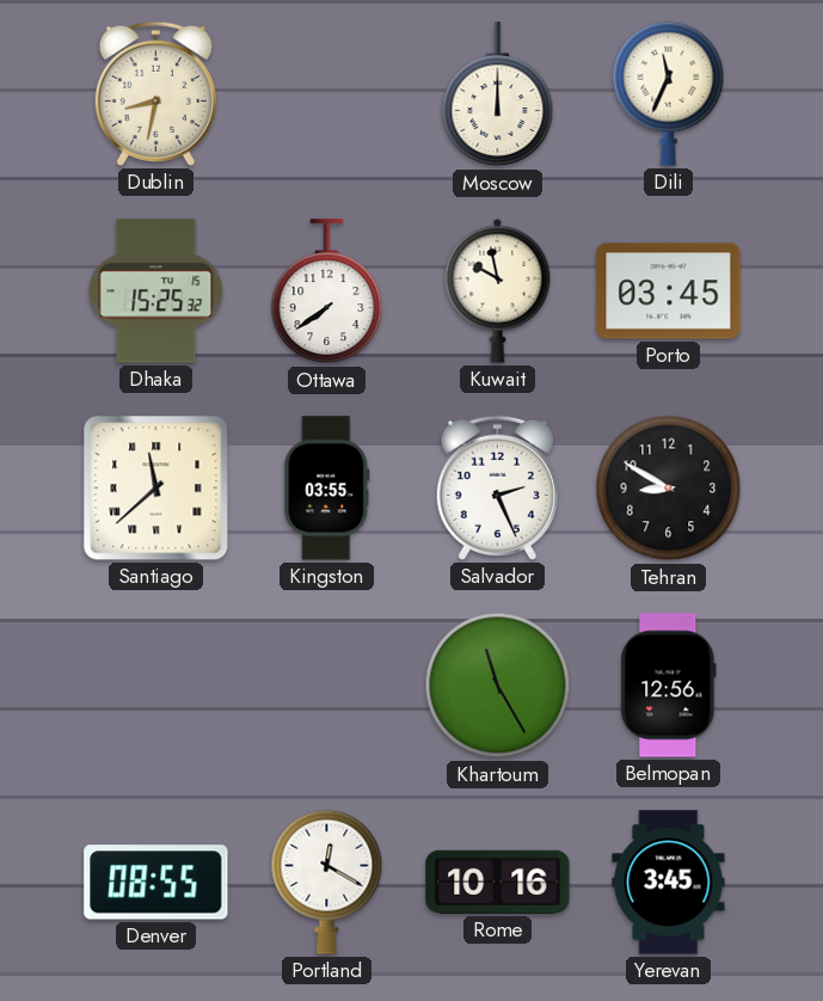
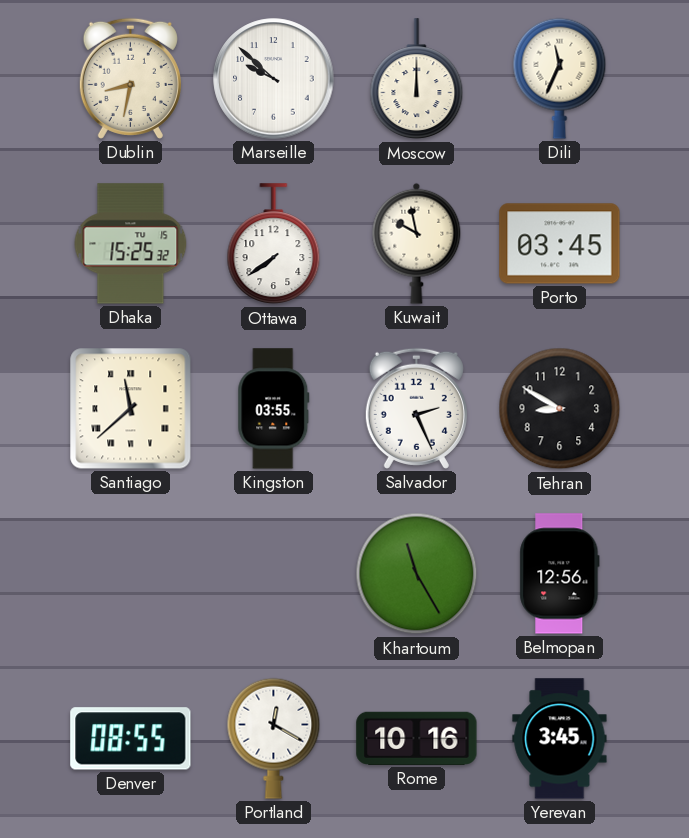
Marseille: none -> 9:52 (274, 79)
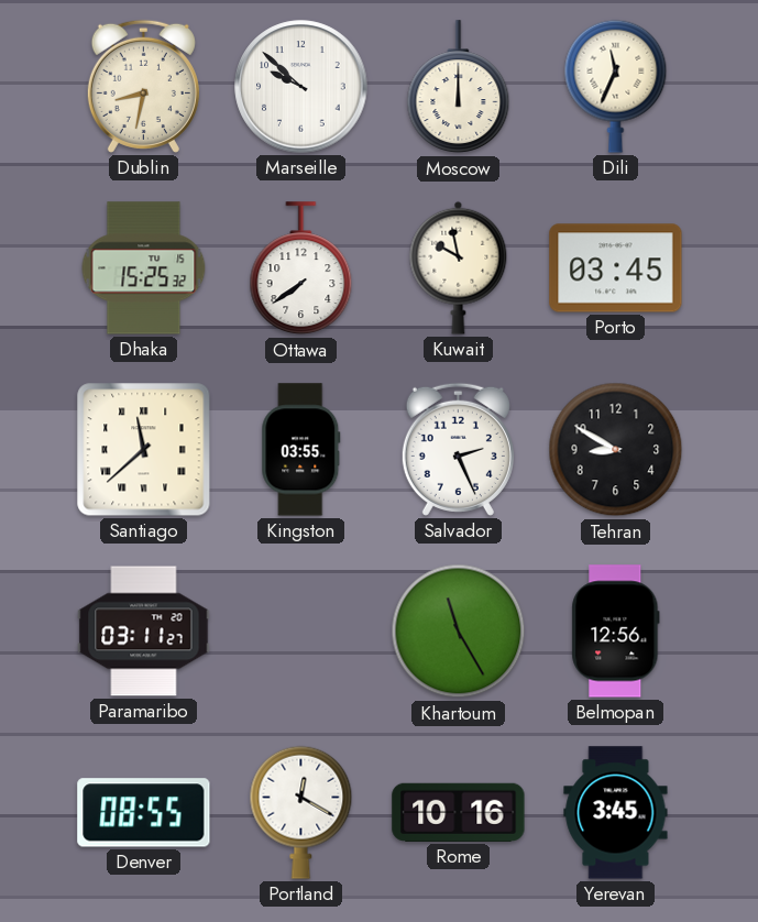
Paramaribo: none -> 03:11 (144, 632)
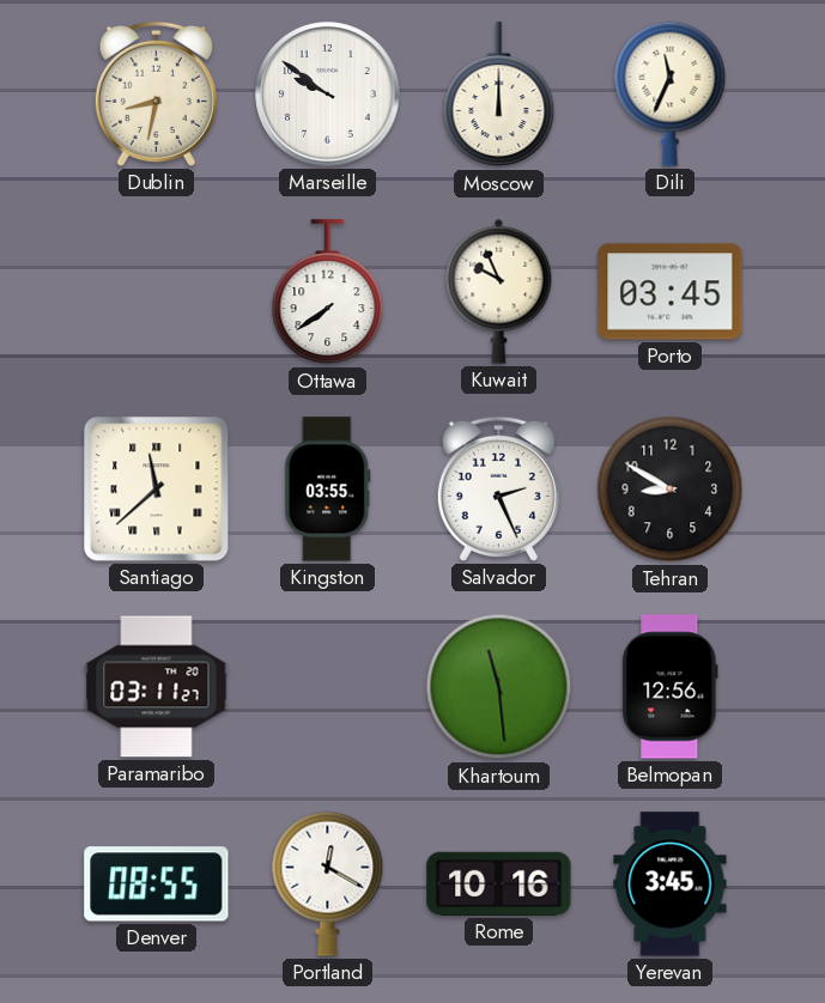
Marseille: 9:52 -> 9:51 (328, 95)
Dhaka: 15:25 -> none (144, 268)
Kuwait: 9:58 -> 9:56 (499, 291)
Khartoum: 11:25 -> 11:29 (499, 687)
